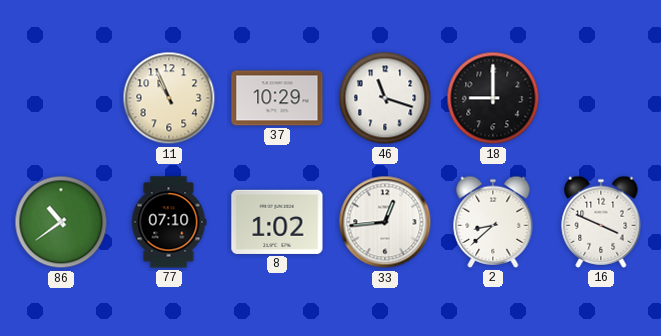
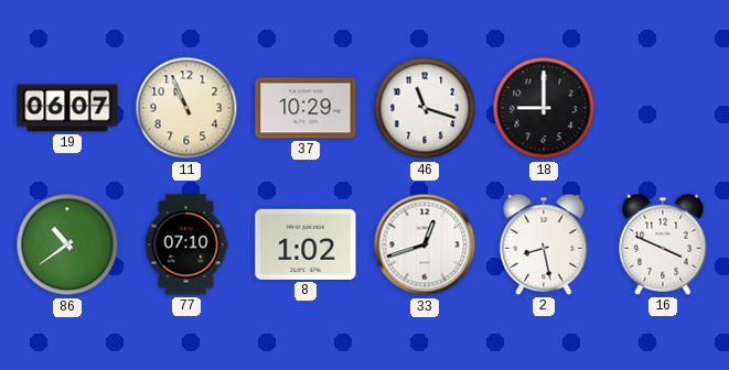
19: none -> 06:07 (67, 108)
33: 12:44 -> 12:42 (425, 244)
2: 8:38 -> 8:28 (544, 244)
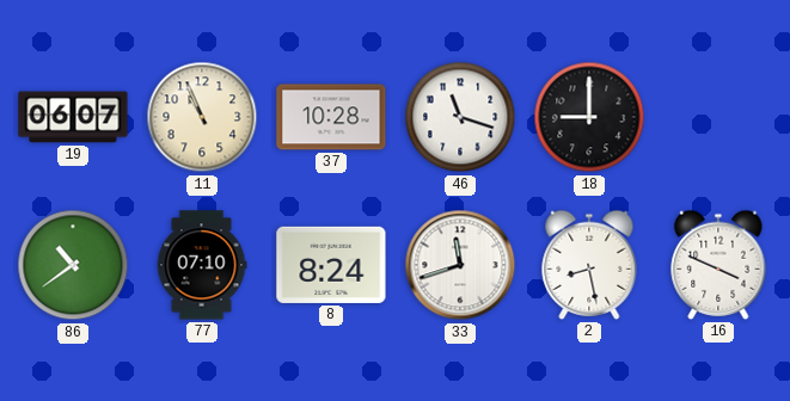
37: 10:29 -> 10:28 (331, 117)
8: 1:02 -> 8:24 (331, 265)
33: 12:42 -> 11:42 (460, 265)
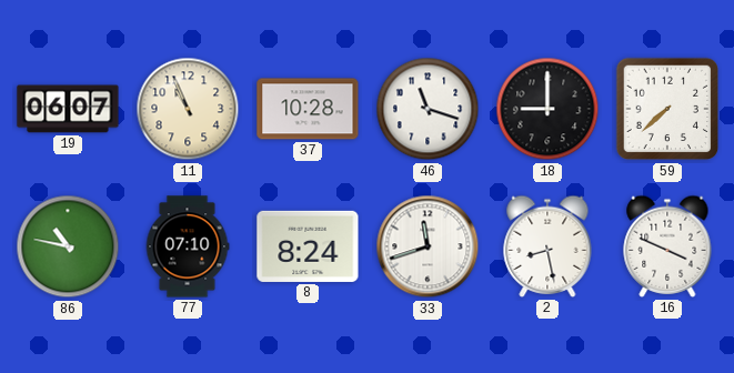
59: none -> 7:38 (667, 109)
86: 10:39 -> 10:47 (68, 246)
